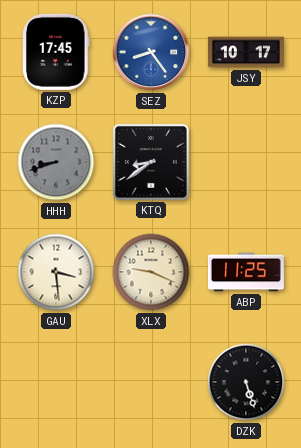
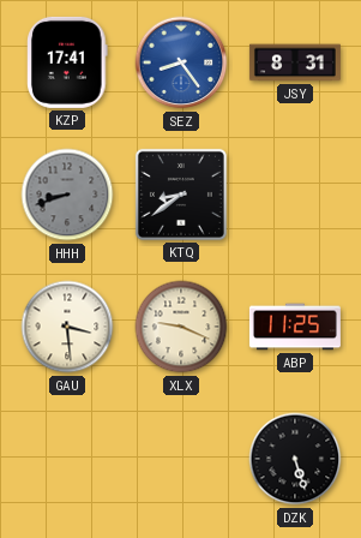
KZP: 17:45 -> 17:41 (67, 62)
JSY: 10:17 -> 8:31 (295, 62)
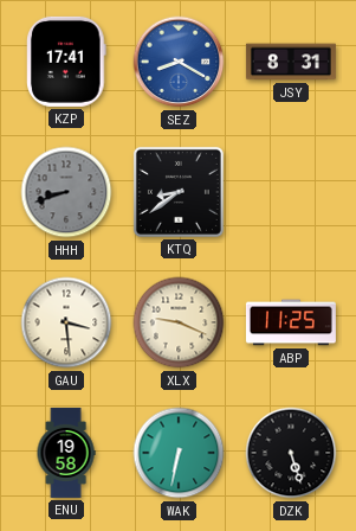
SEZ: 8:24 -> 8:20 (179, 62)
ENU: none -> 19:58 (66, 453)
WAK: none -> 6:32 (179, 453)
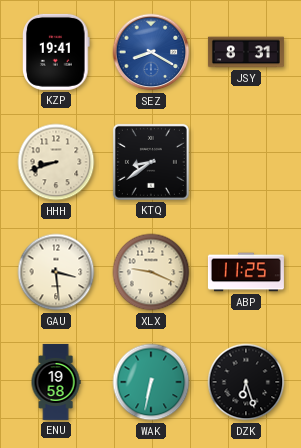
KZP: 17:41 -> 19:41 (56, 52)
HHH dial: grey -> cream (56, 162)
DZK: 5:27 -> 6:27 (246, 382)
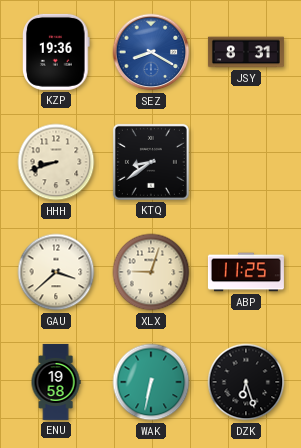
KZP: 19:41 -> 19:36 (56, 52)
GAU: 3:29 -> 3:38 (56, 272)
XLX: 9:19 -> 9:03 (151, 272)
